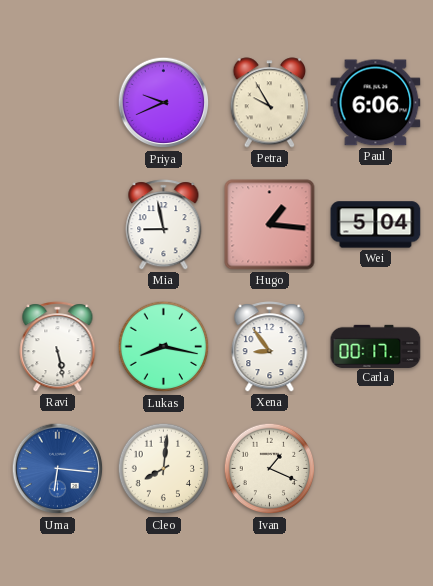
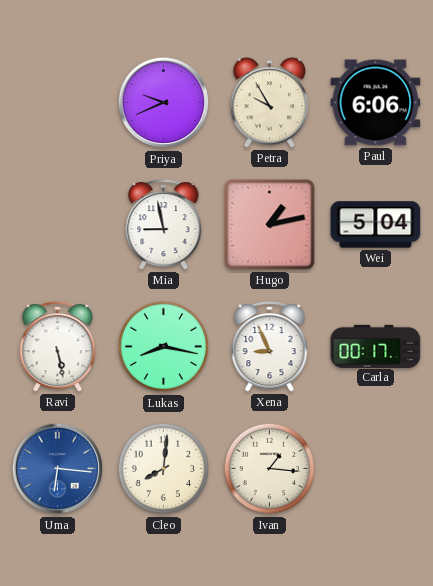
Hugo: 1:16 -> 1:13 (270, 225)
Xena: 8:54 -> 8:56 (270, 347)
Ivan: 1:19 -> 1:16 (270, 469)
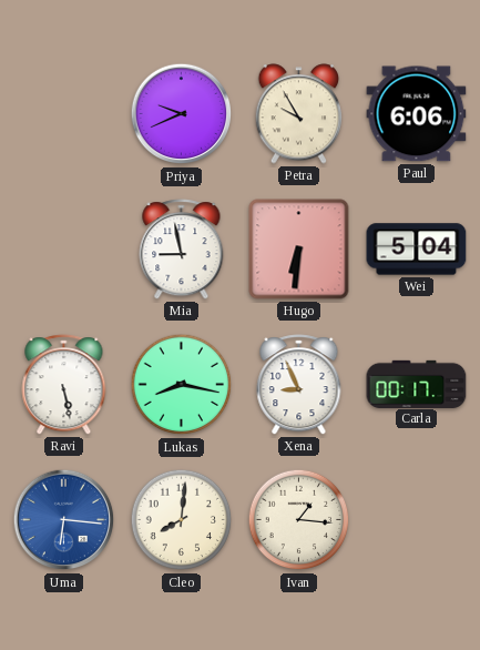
Hugo: 1:13 -> 6:31 (299, 250)
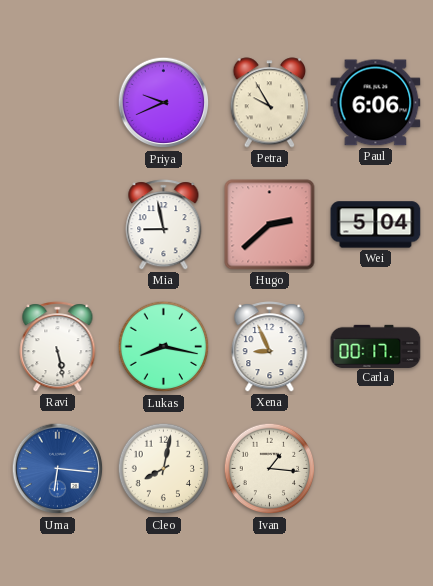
Hugo: 6:31 -> 2:38 (270, 225)
Cleo: 8:01 -> 8:02 (164, 469)
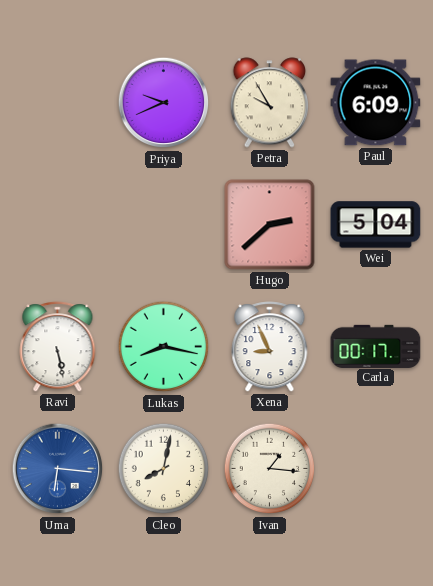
Paul: 6:06 -> 6:09 (376, 103)
Mia: 8:58 -> none (164, 225)
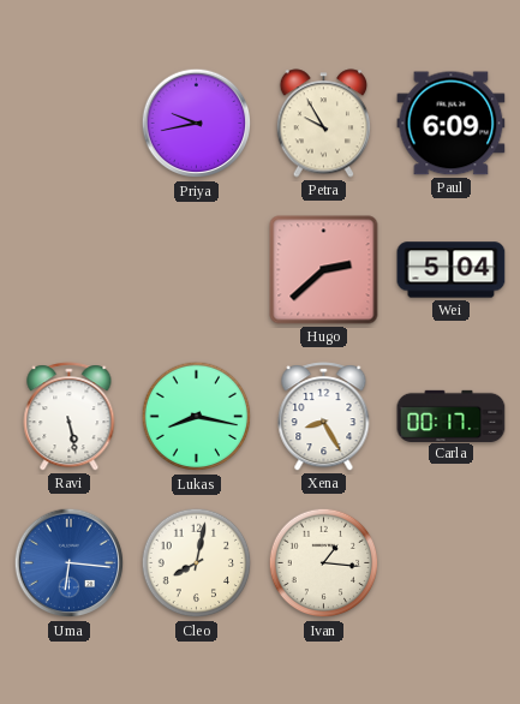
Priya: 9:41 -> 9:43 (197, 124)
Xena: 8:56 -> 8:25 (324, 417)
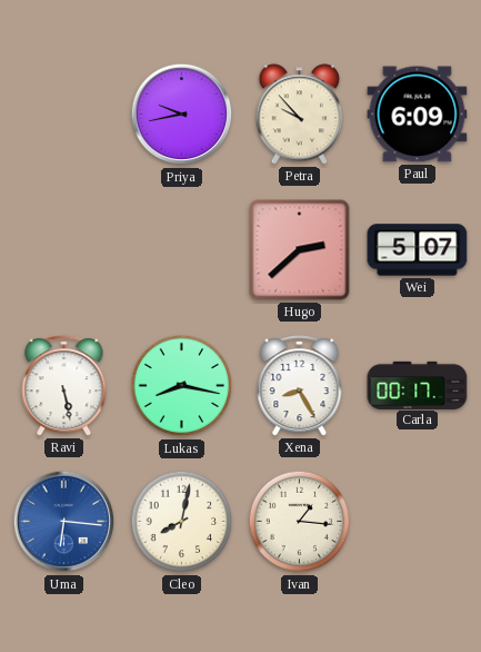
Petra: 9:55 -> 9:53 (300, 115)
Wei: 5:04 -> 5:07 (418, 250)
